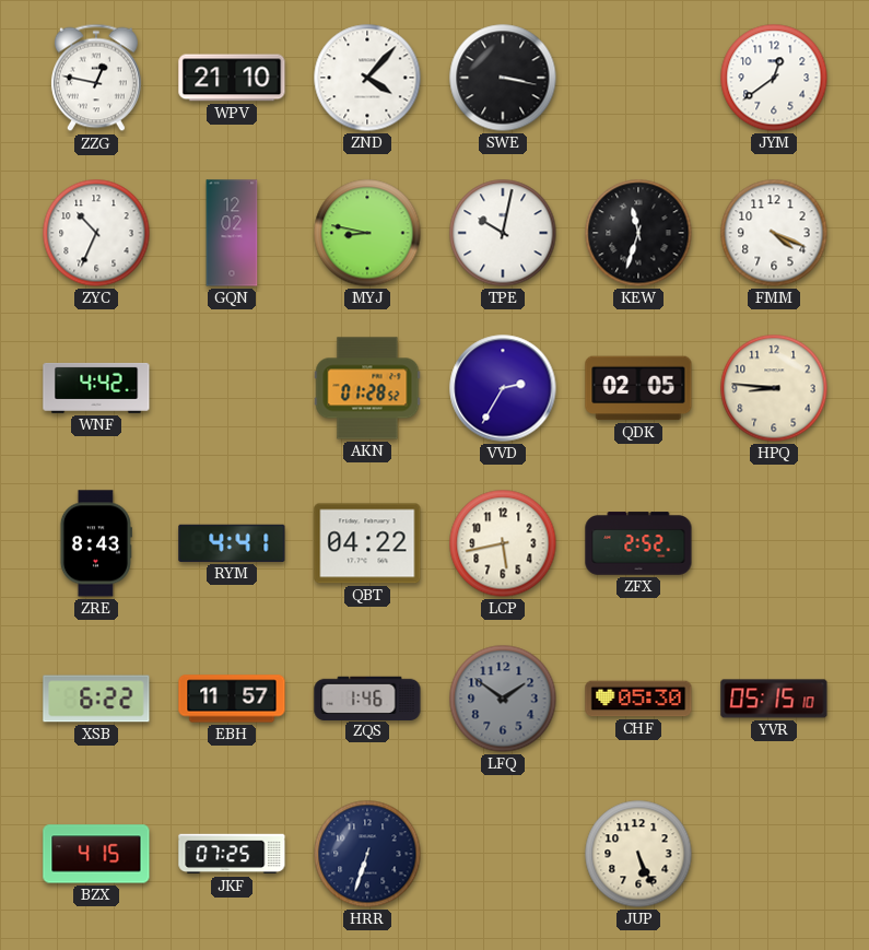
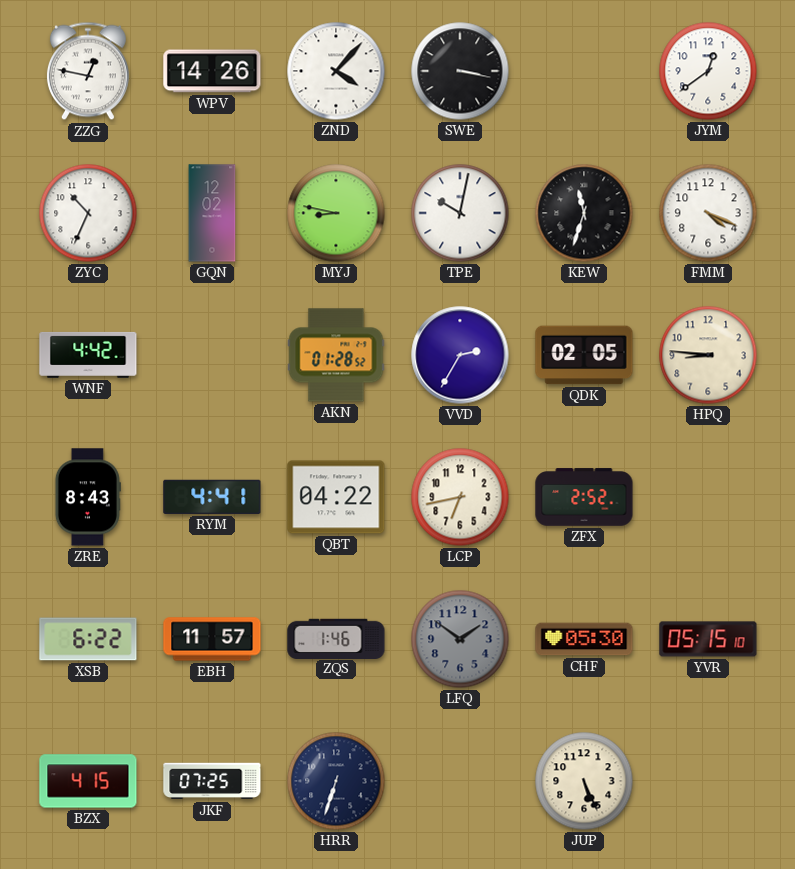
WPV: 21:10 -> 14:26 (212, 71)
LCP: 5:43 -> 6:43 (460, 497)
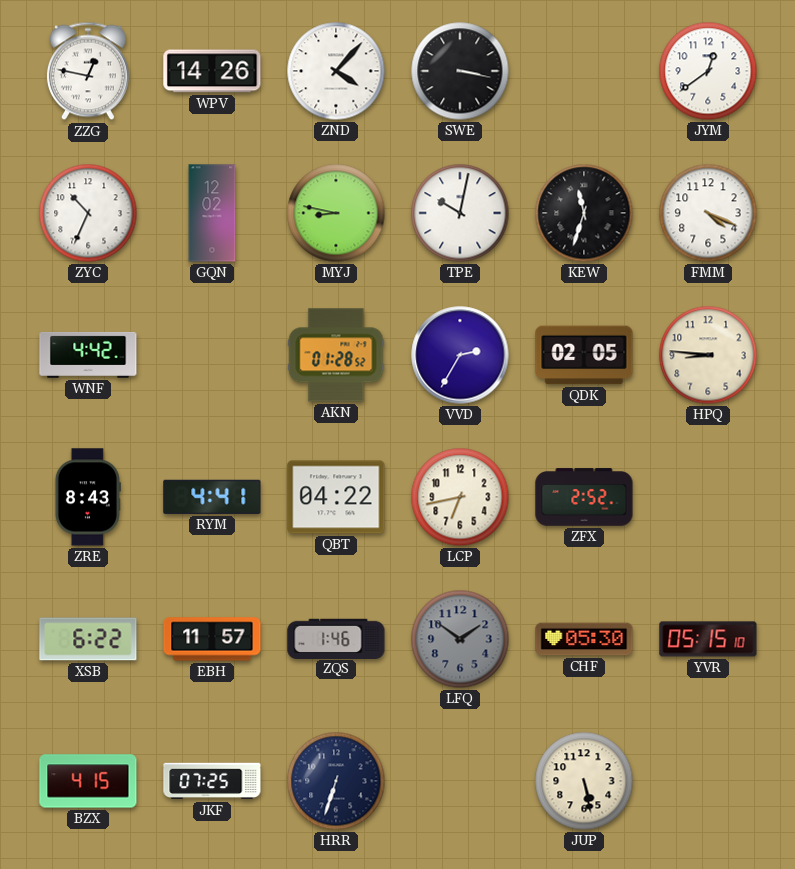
JUP: 5:26 -> 5:28 (584, 781)
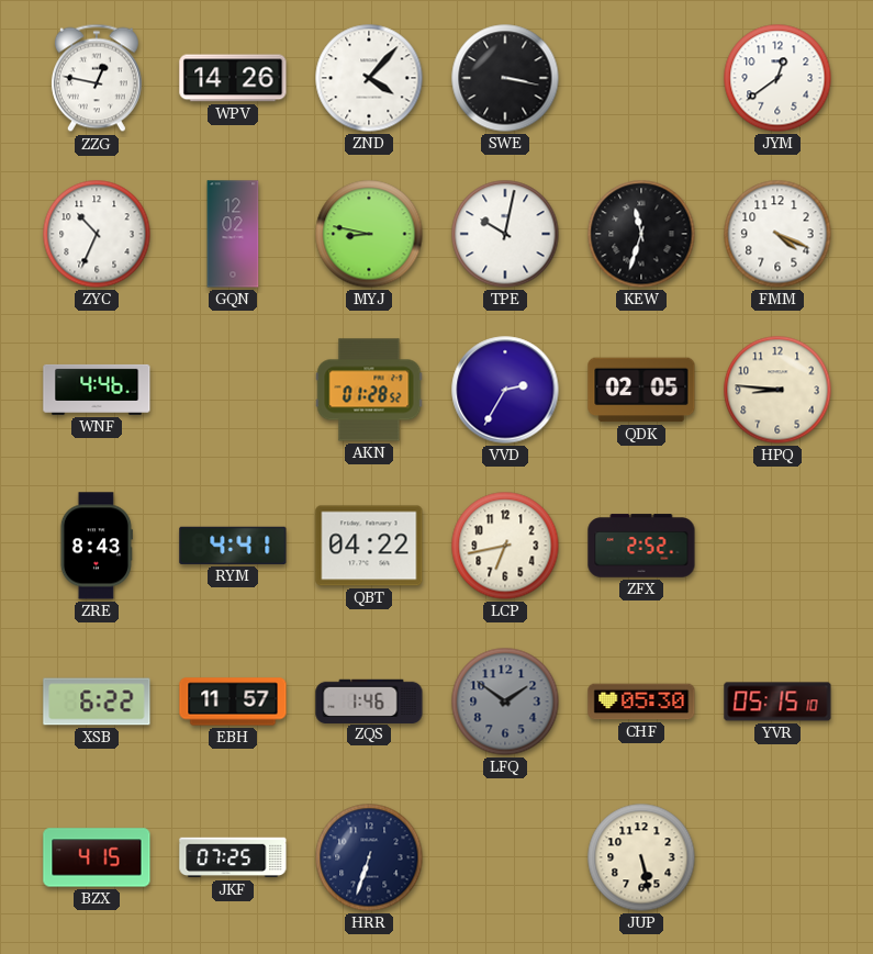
WNF: 4:42 -> 4:46 (97, 390)
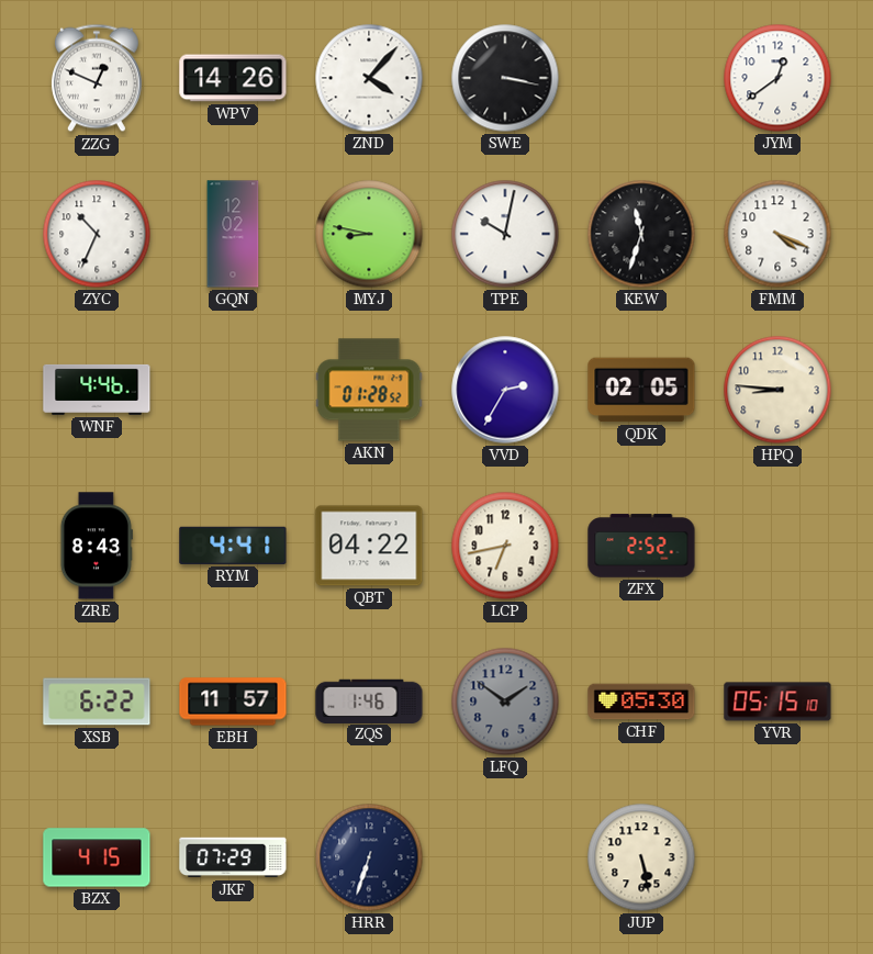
ZZG: 12:47 -> 12:49 (97, 78)
JKF: 07:25 -> 07:29 (233, 857)
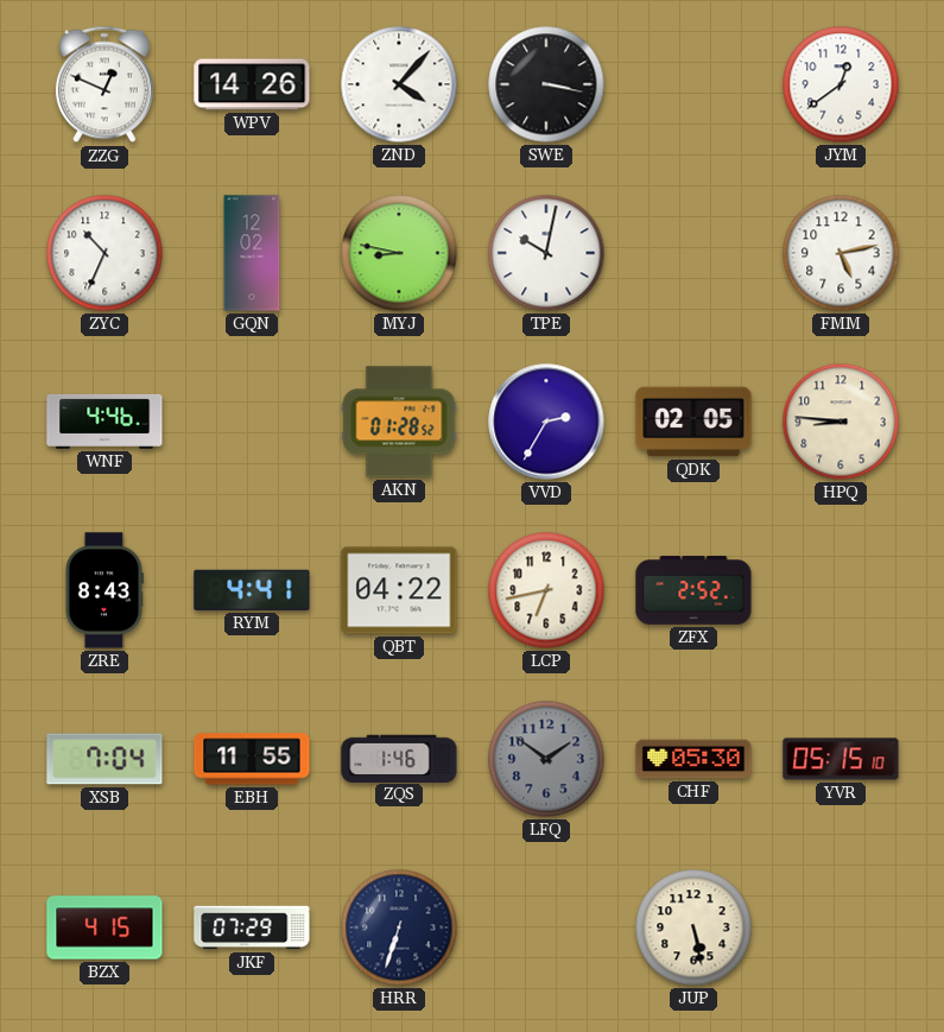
KEW: 11:33 -> none (641, 234)
FMM: 4:19 -> 5:13 (841, 253)
XSB: 6:22 -> 7:04 (104, 759)
EBH: 11:57 -> 11:55 (252, 759)
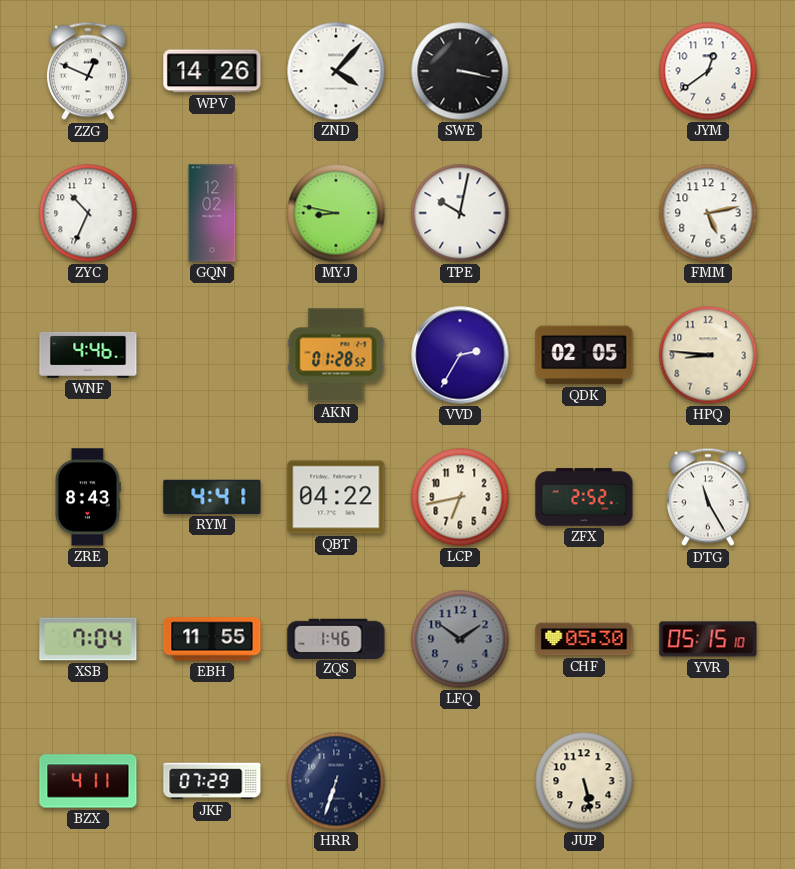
DTG: none -> 11:25 (708, 497)
BZX: 4:15 -> 4:11 (88, 781)
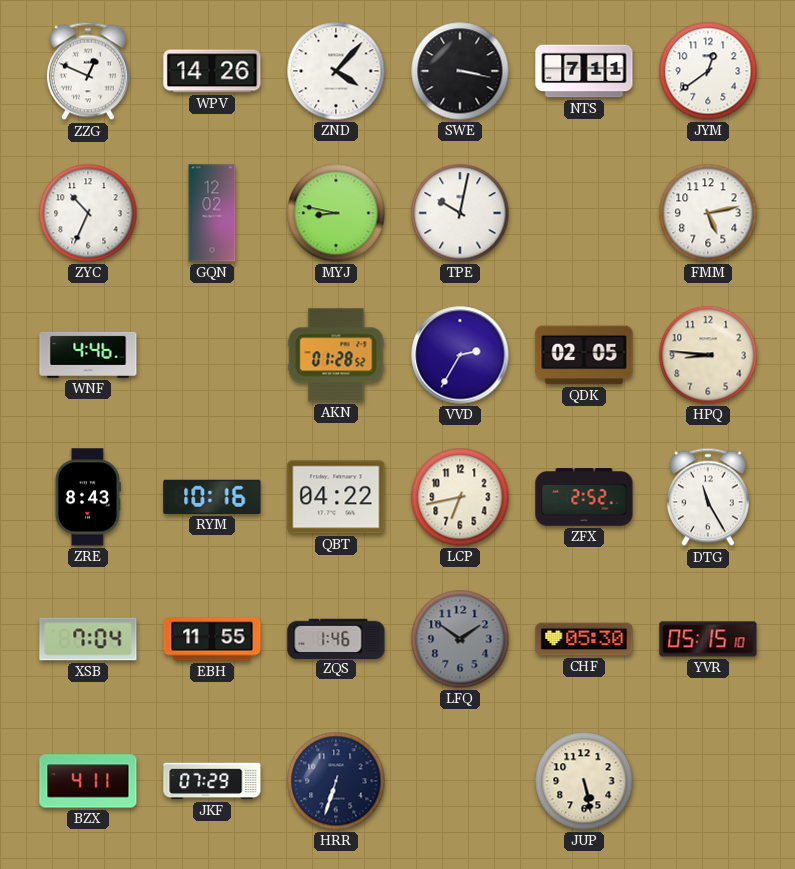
NTS: none -> 7:11 (584, 71)
RYM: 4:41 -> 10:16 (212, 497)
